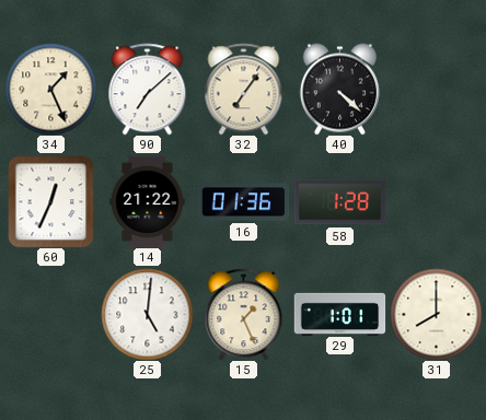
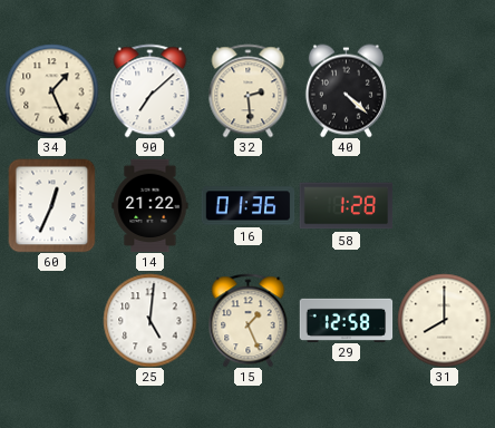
32: 7:06 -> 2:29 (249, 90)
29: 1:01 -> 12:58 (346, 320)
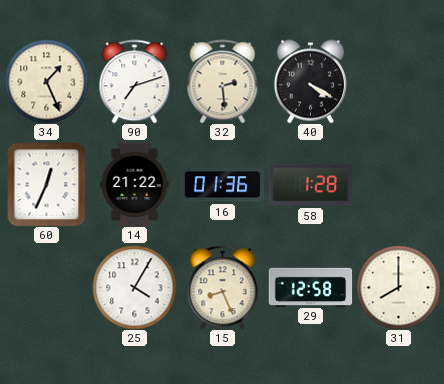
90: 7:08 -> 7:12 (135, 81)
40: 4:22 -> 4:20 (310, 81)
25: 5:01 -> 4:05 (134, 287)
15: 1:26 -> 8:26 (223, 287)
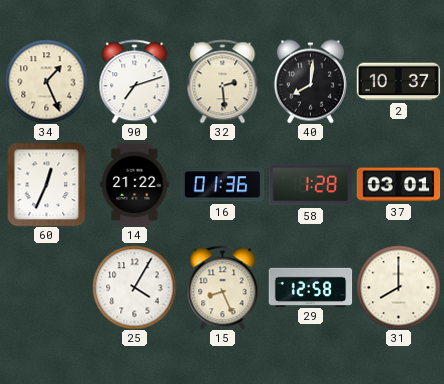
40: 4:20 -> 8:01 (310, 81)
2: none -> 10:37 (398, 82)
37: none -> 03:01 (398, 185)
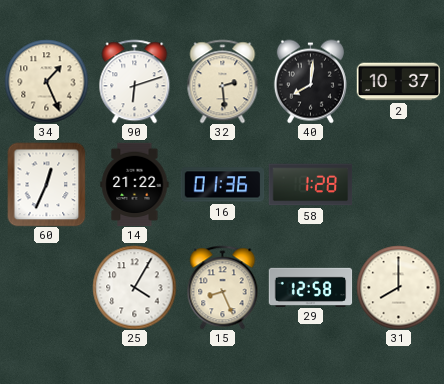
90: 7:12 -> 6:12 (135, 81)
37: 03:01 -> none (398, 185)
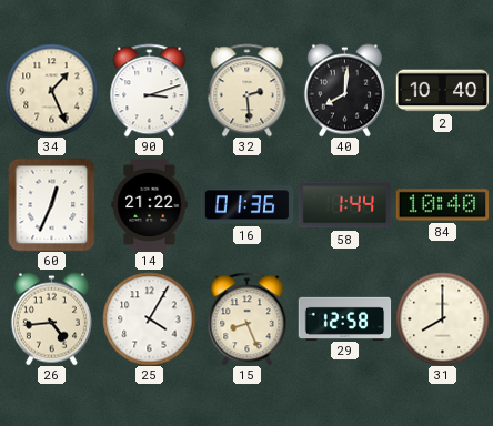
90: 6:12 -> 3:12 (150, 90)
2: 10:37 -> 10:40 (442, 91)
58: 1:28 -> 1:44 (344, 205)
84: none -> 10:40 (442, 205)
26: none -> 4:44 (51, 318)
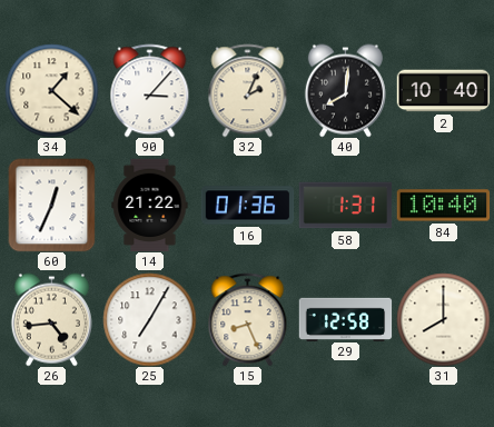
34: 1:26 -> 1:22 (51, 90)
90: 3:12 -> 3:07 (150, 90)
32: 2:29 -> 2:04 (248, 90)
58: 1:44 -> 1:31 (345, 206)
25: 4:05 -> 7:05 (149, 319)
